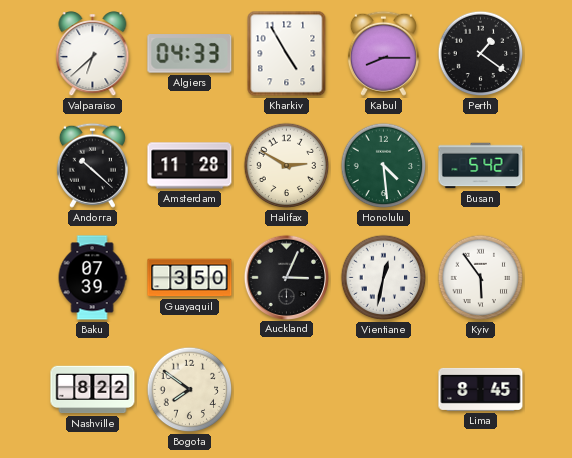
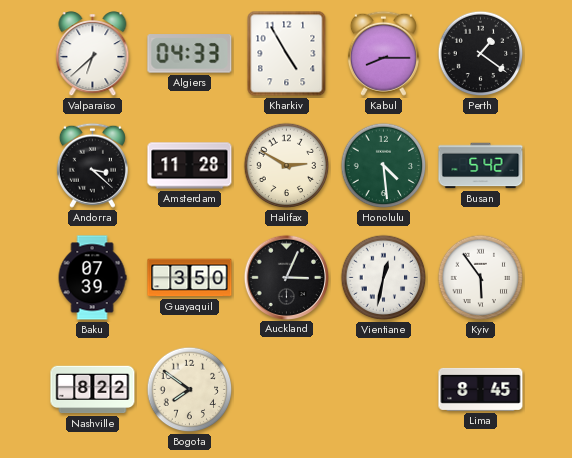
Andorra: 10:22 -> 3:22 (92, 165)
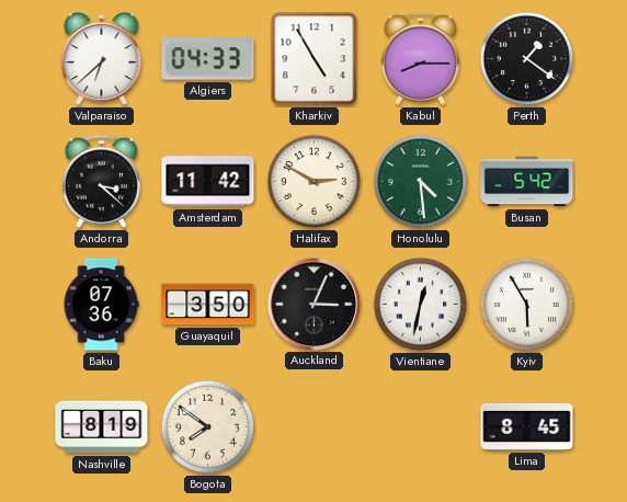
Amsterdam: 11:28 -> 11:42 (208, 182)
Baku: 07:39 -> 07:36 (101, 305)
Kyiv: 5:54 -> 5:55 (527, 305)
Nashville: 8:22 -> 8:19 (102, 427)
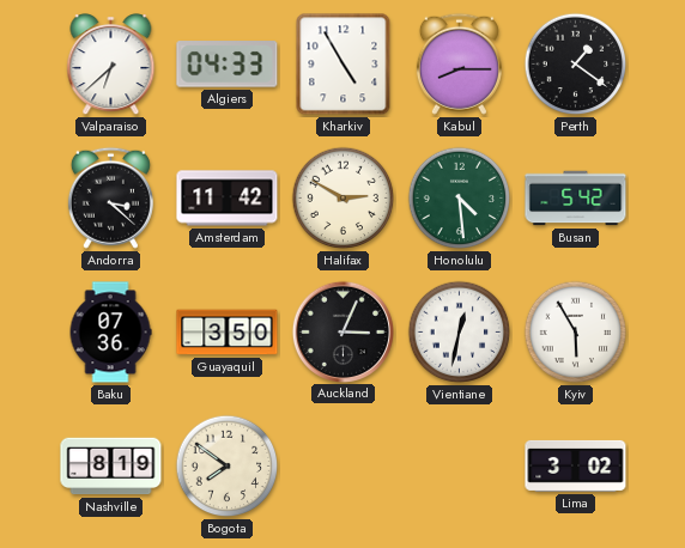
Lima: 8:45 -> 3:02 (576, 465)
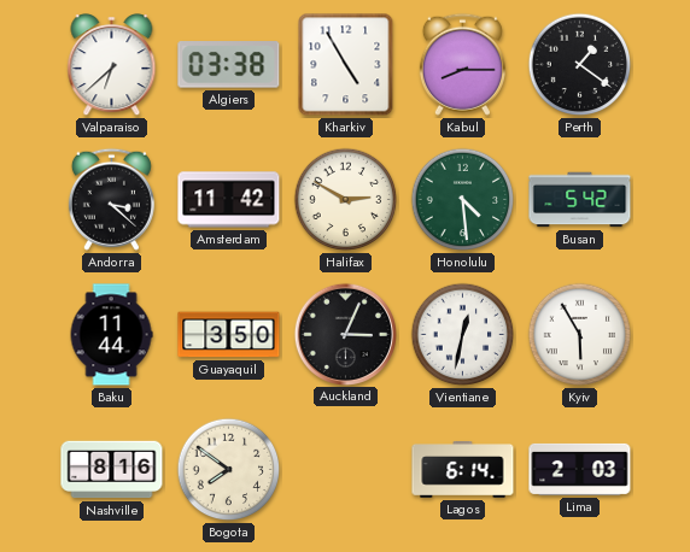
Algiers: 04:33 -> 03:38 (229, 65)
Baku: 07:36 -> 11:44 (111, 335)
Nashville: 8:19 -> 8:16 (112, 470)
Lagos: none -> 6:14 (463, 470)
Lima: 3:02 -> 2:03 (580, 469)
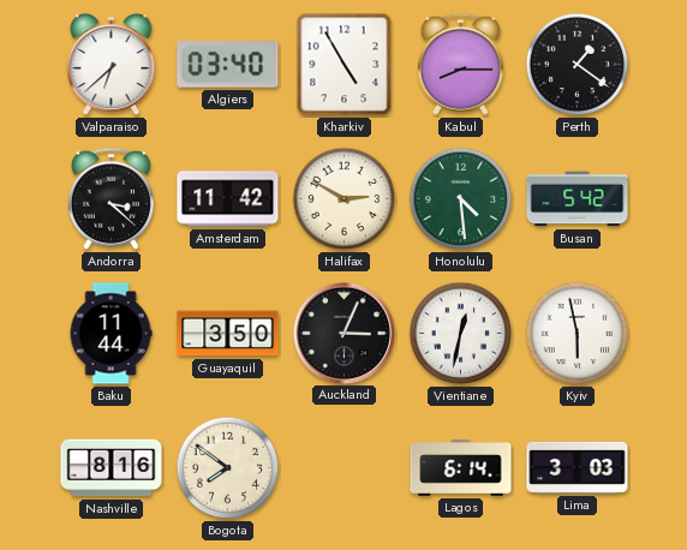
Algiers: 03:38 -> 03:40 (228, 65)
Kyiv: 5:55 -> 5:58 (578, 334)
Lima: 2:03 -> 3:03 (578, 467)
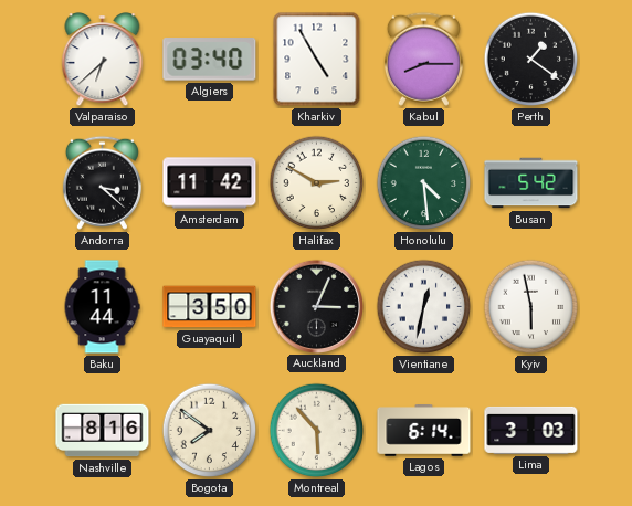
Montreal: none -> 5:53 (317, 431)
